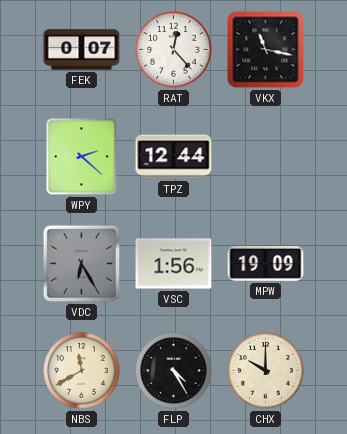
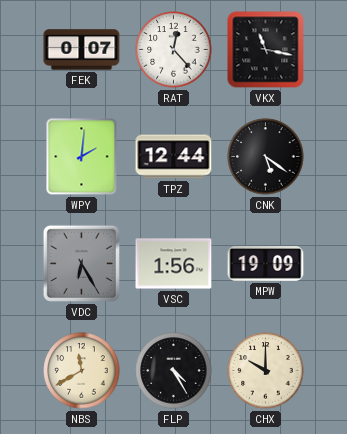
WPY: 2:22 -> 2:01 (82, 157)
CNK: none -> 5:21 (266, 157)
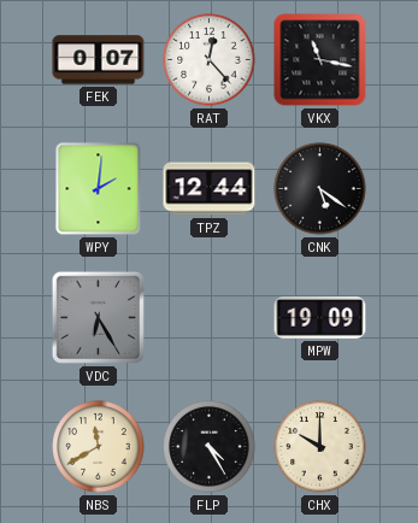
VSC: 1:56 -> none (174, 264)
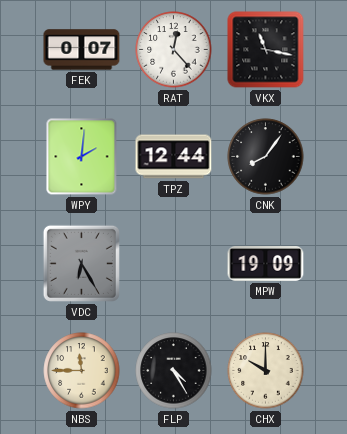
CNK: 5:21 -> 8:06 (266, 157)
NBS: 11:40 -> 11:45 (82, 371)
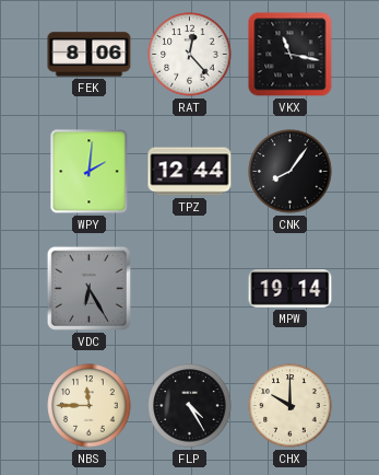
FEK: 0:07 -> 8:06 (90, 55)
MPW: 19:09 -> 19:14 (291, 289)
